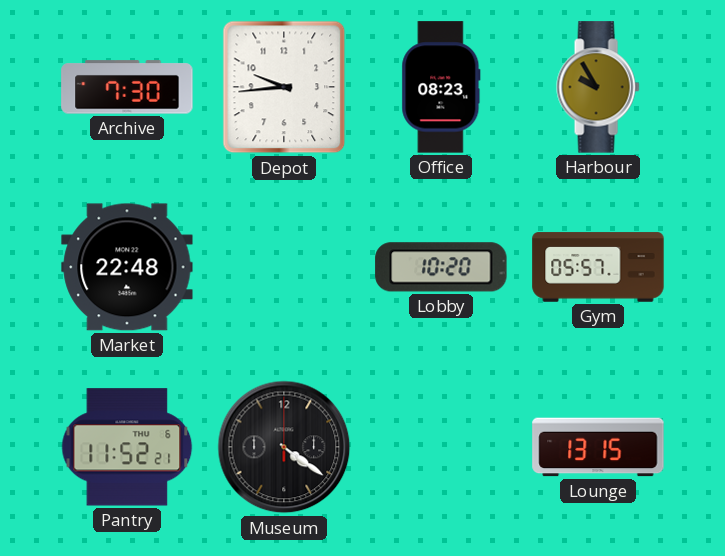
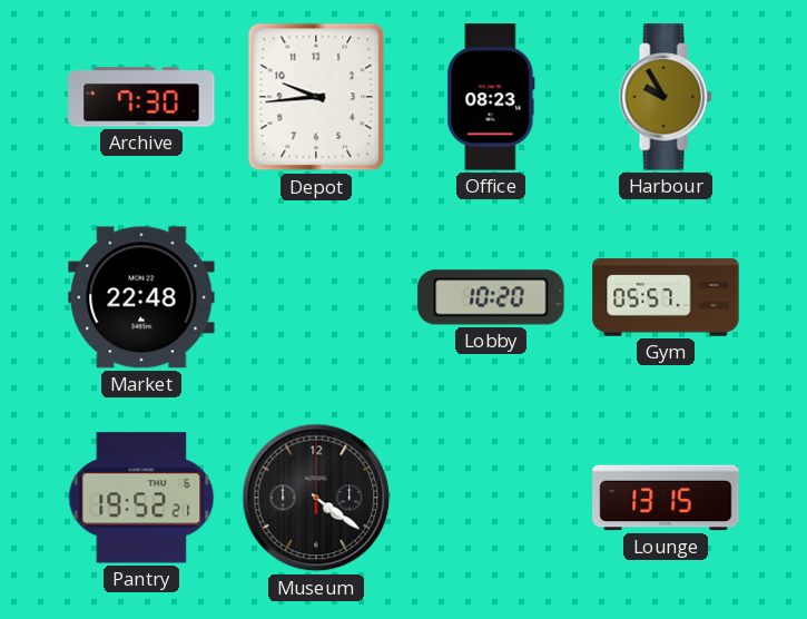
Pantry: 11:52 -> 19:52 (141, 498)
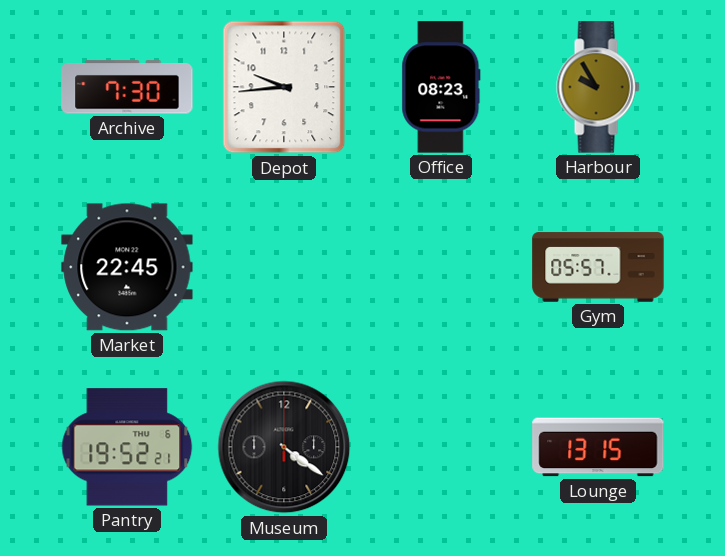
Market: 22:48 -> 22:45 (127, 267)
Lobby: 10:20 -> none (491, 297)
